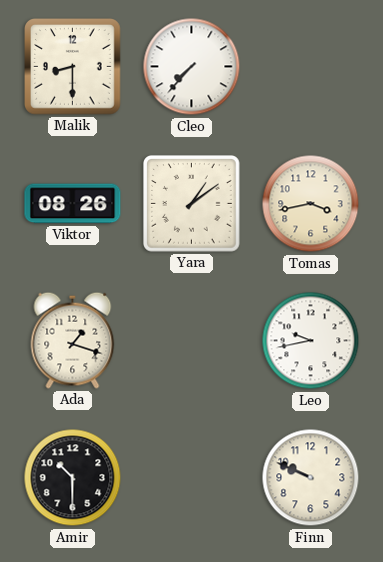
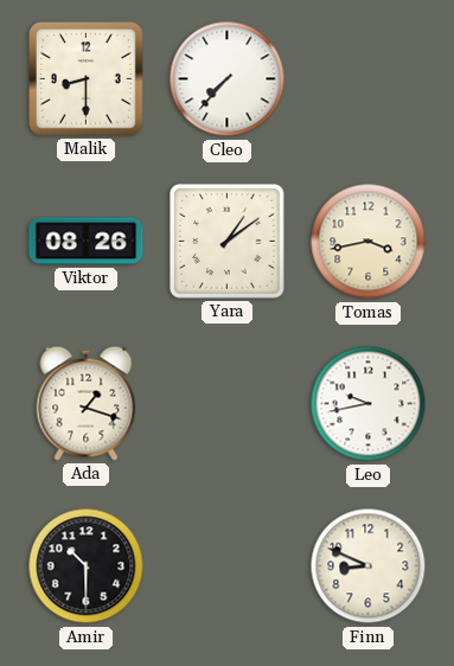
Finn: 9:49 -> 8:49 (369, 566)
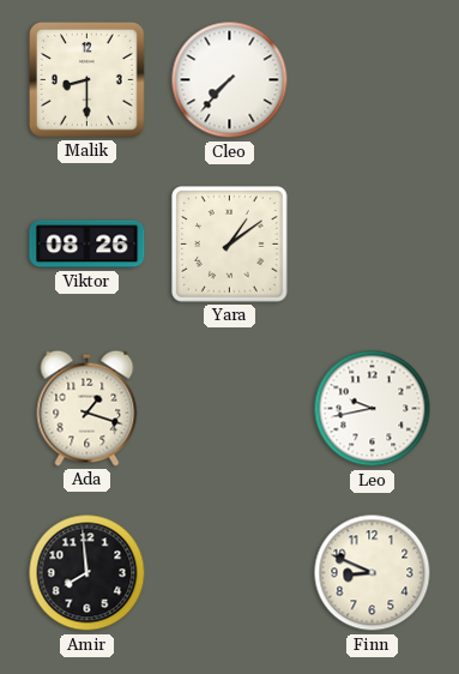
Tomas: 3:43 -> none (369, 242)
Amir: 10:30 -> 7:59 (87, 573)
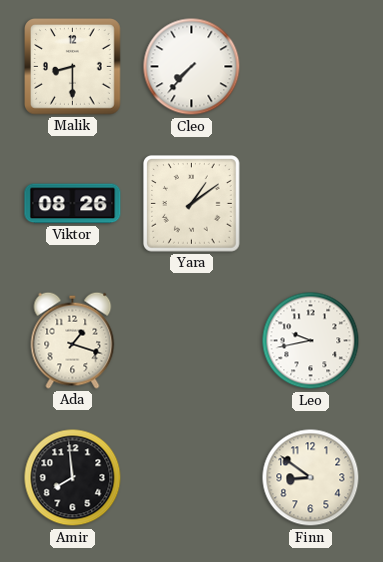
Finn: 8:49 -> 8:51 (311, 478)
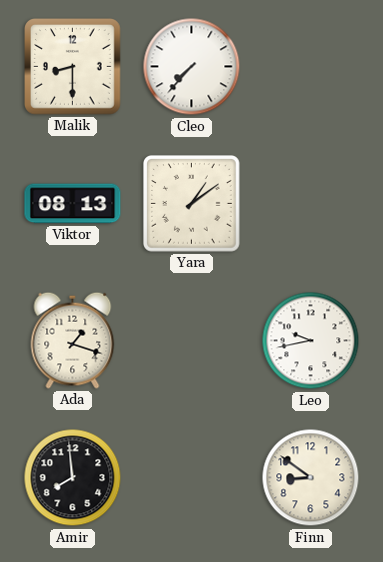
Viktor: 08:26 -> 08:13 (73, 204)
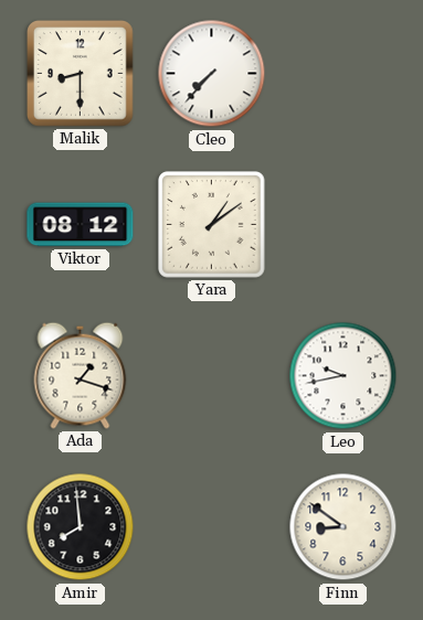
Viktor: 08:13 -> 08:12 (81, 225)
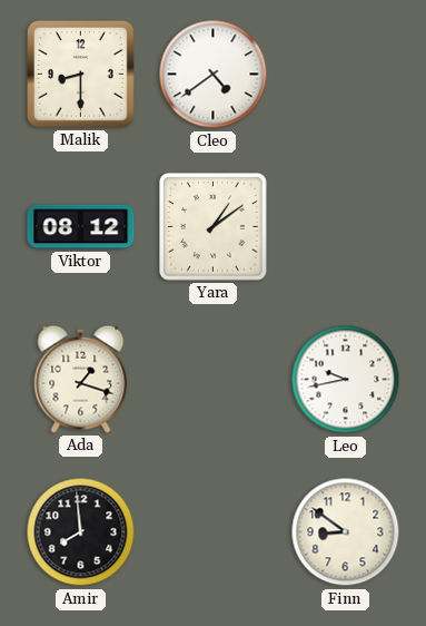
Cleo: 7:37 -> 4:39 (214, 75)
